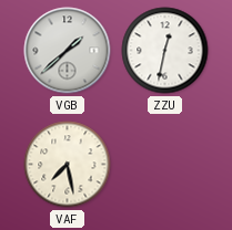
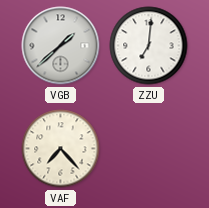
ZZU: 12:32 -> 7:01 (149, 46)
VAF: 7:28 -> 7:23 (61, 149)
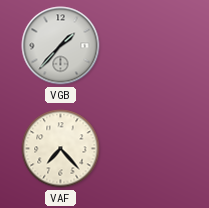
VGB: 1:38 -> 1:37 (61, 46)
ZZU: 7:01 -> none (149, 46)
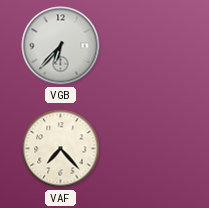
VGB: 1:37 -> 6:37 (61, 46)
